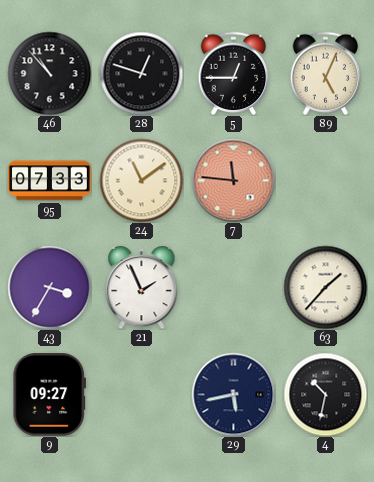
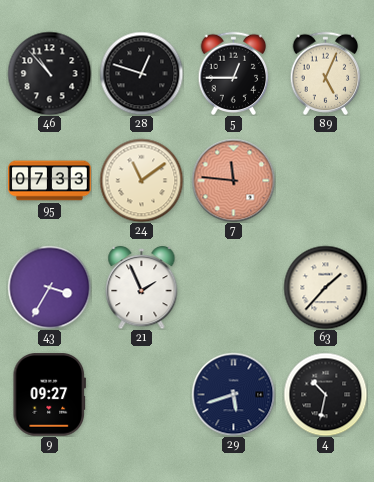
29: 5:43 -> 5:42 (233, 394)
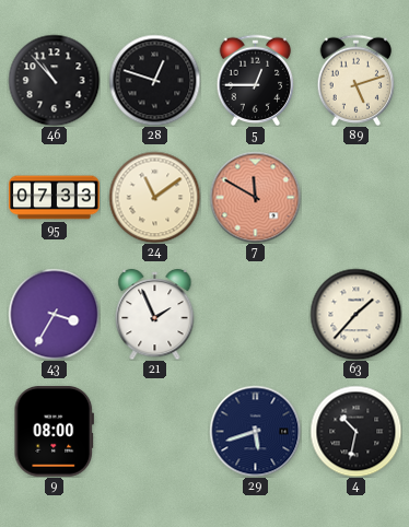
89: 5:04 -> 5:12 (357, 80)
7: 11:46 -> 11:50 (255, 197)
9: 09:27 -> 08:00 (54, 432)
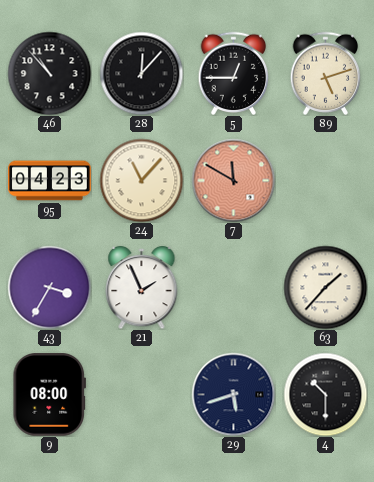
28: 12:48 -> 12:07 (141, 73)
95: 07:33 -> 04:23 (50, 181)
24: 11:09 -> 11:07 (141, 180)
4: 10:32 -> 10:30 (325, 394)
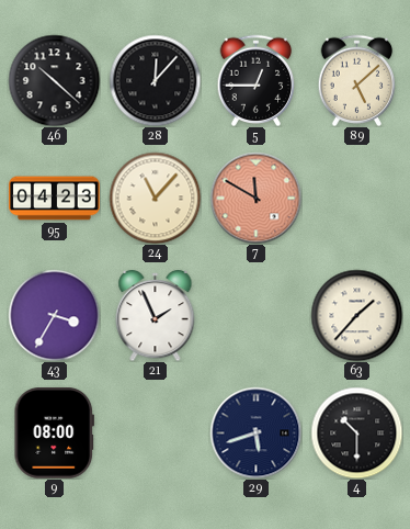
46: 10:53 -> 10:22 (54, 80)
89: 5:12 -> 5:08 (357, 80)
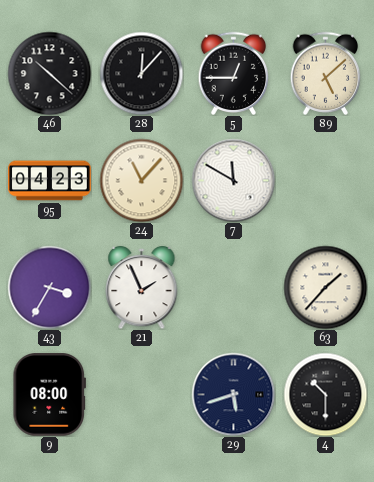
7 dial: salmon -> white (233, 180)
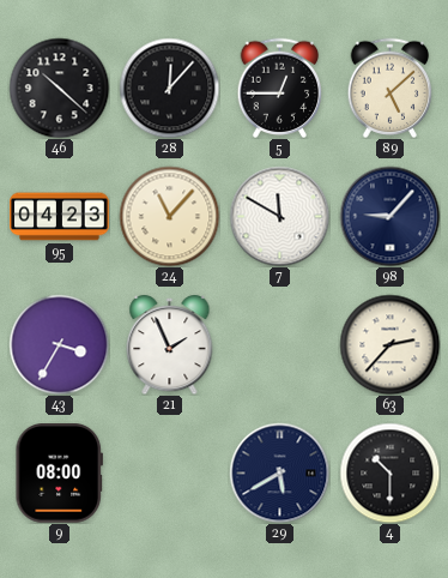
98: none -> 9:07 (389, 216)
63: 1:37 -> 2:37 (389, 344)
29: 5:42 -> 5:40 (279, 472)
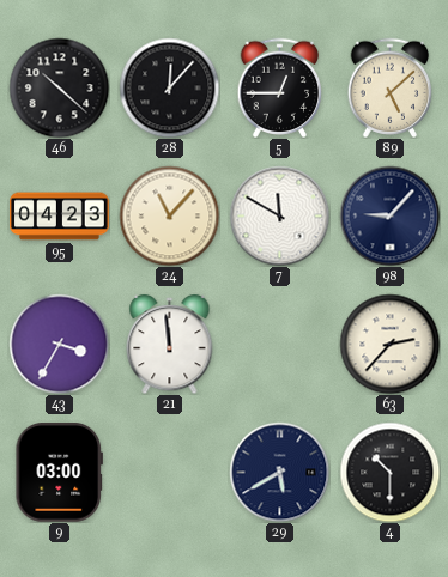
21: 1:56 -> 11:59 (170, 344)
9: 08:00 -> 03:00 (59, 473)
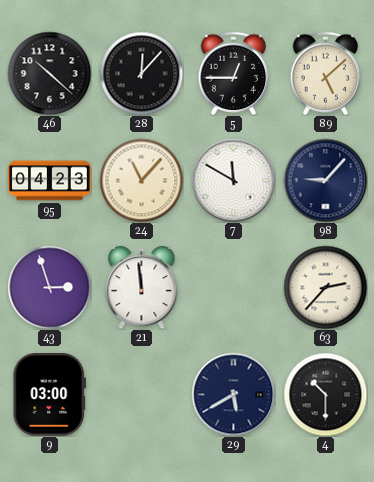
43: 3:35 -> 2:57 (49, 287)
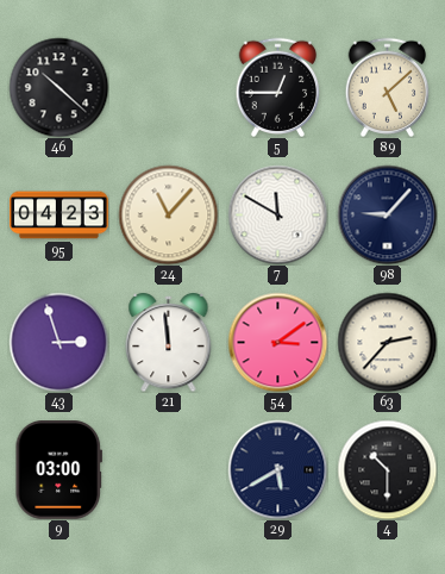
28: 12:07 -> none (141, 73)
54: none -> 3:09 (277, 342)
